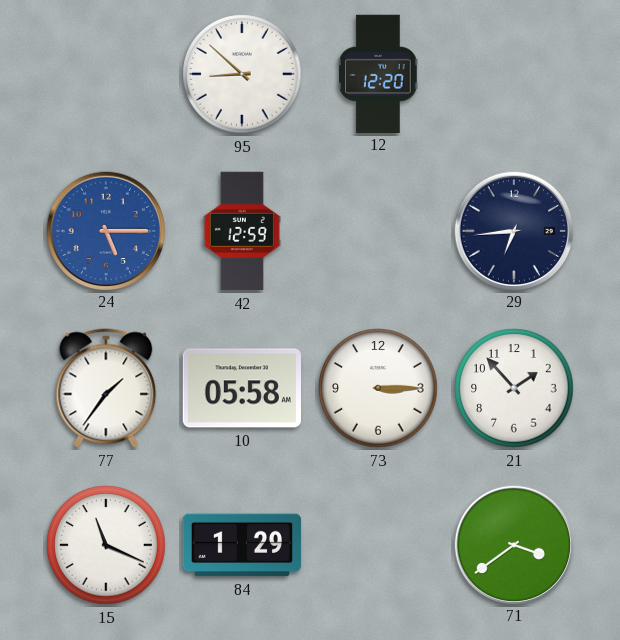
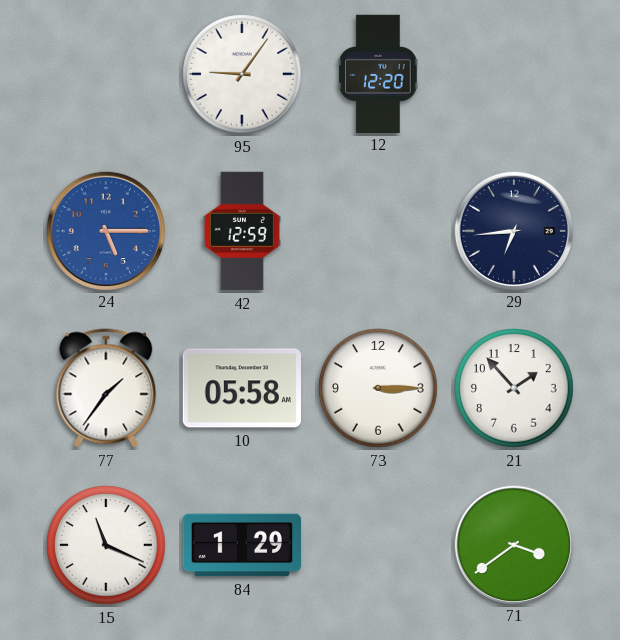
95: 8:52 -> 9:06 (242, 74)
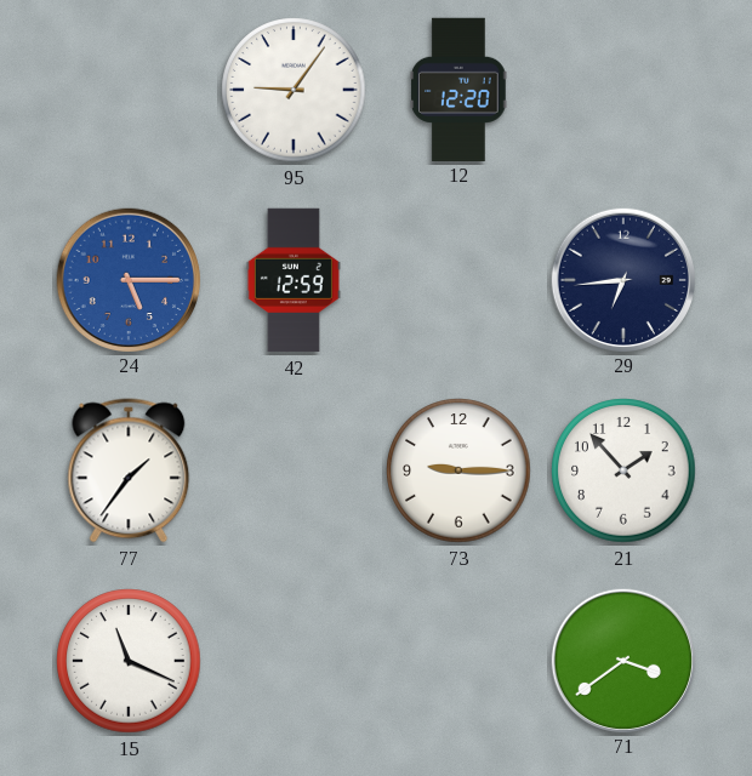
10: 05:58 -> none (241, 388)
73: 3:15 -> 9:15 (458, 470)
84: 1:29 -> none (242, 545)
